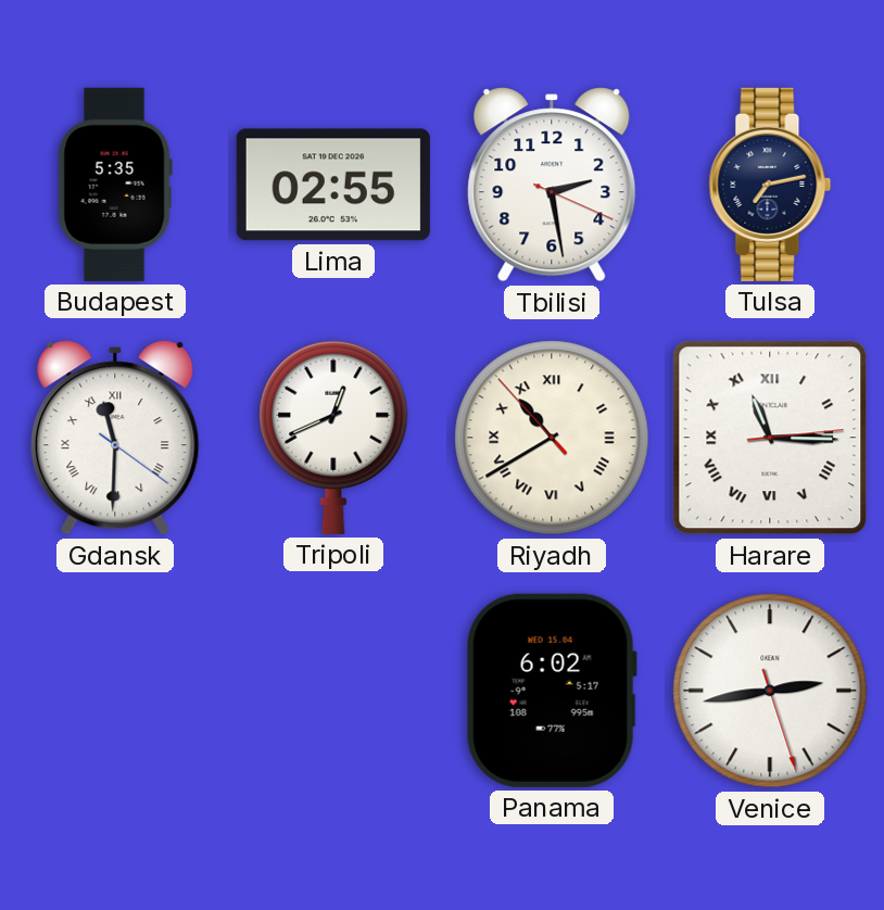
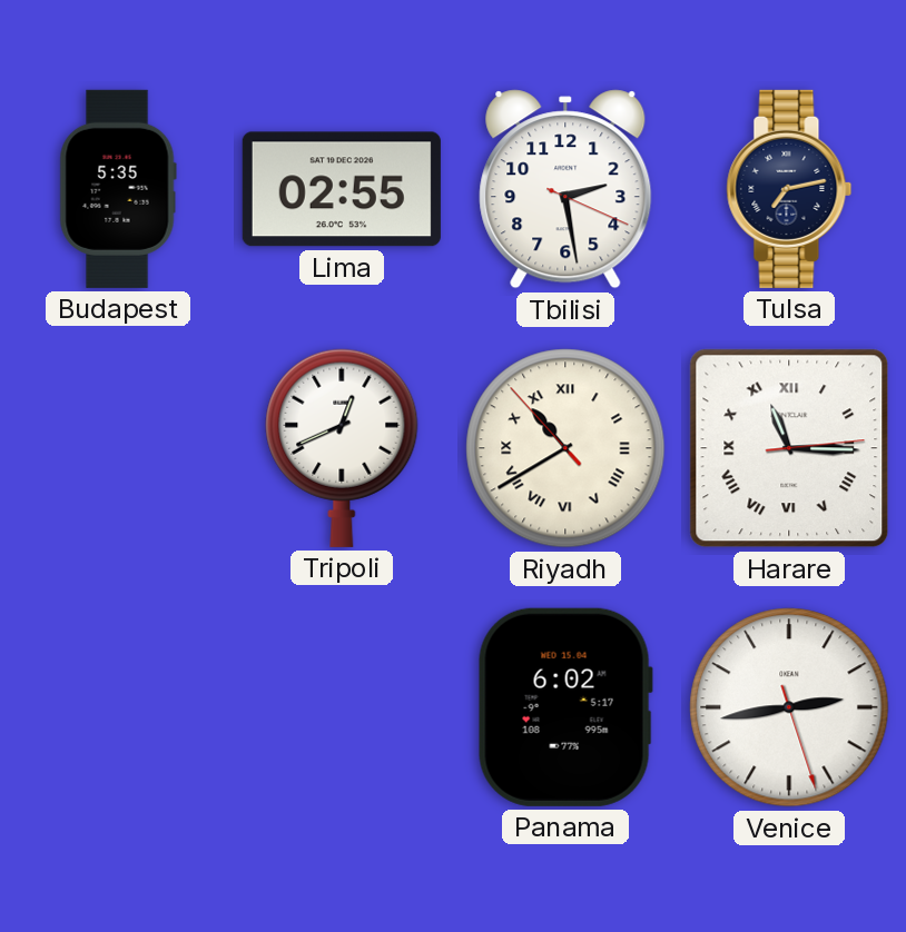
Gdansk: 11:30 -> none (115, 438)
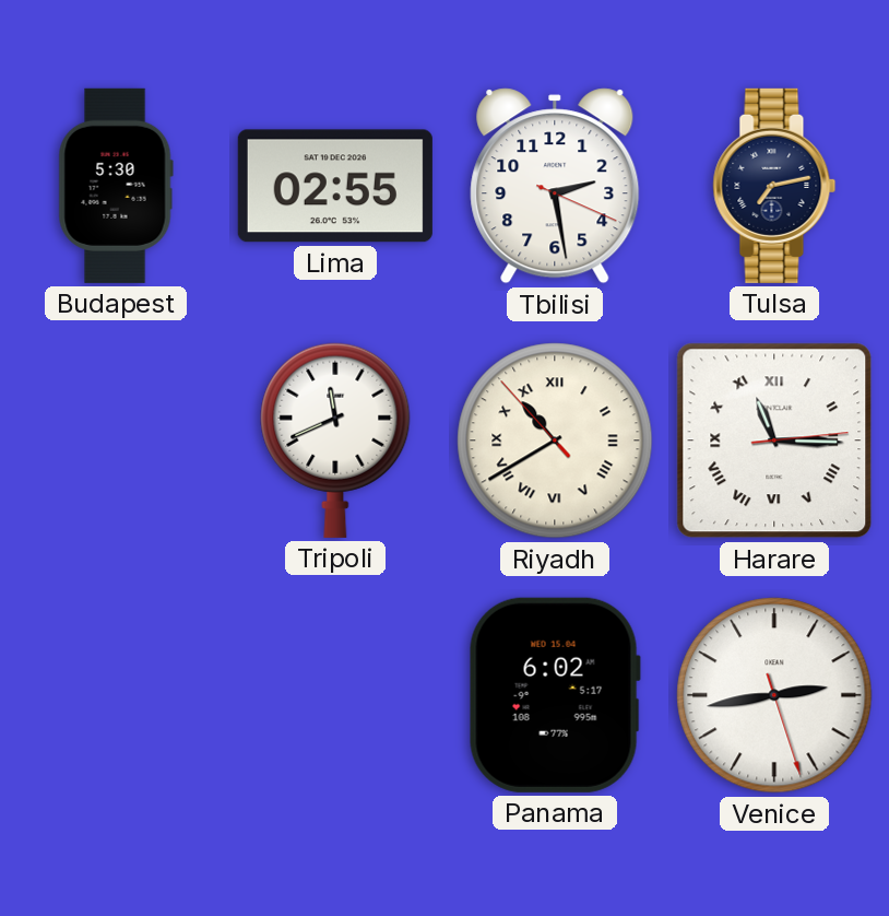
Budapest: 5:35 -> 5:30 (116, 186)
Tripoli: 12:41 -> 11:41 (335, 441)
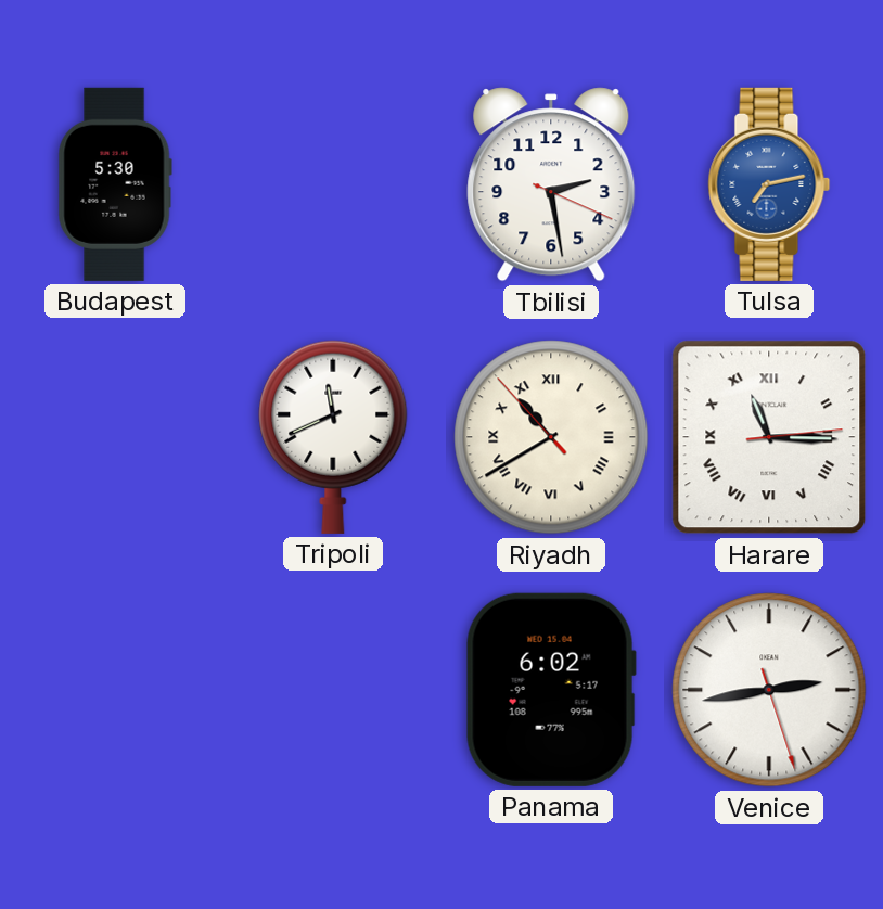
Lima: 02:55 -> none (335, 186)
Tulsa dial: navy -> blue (769, 184)
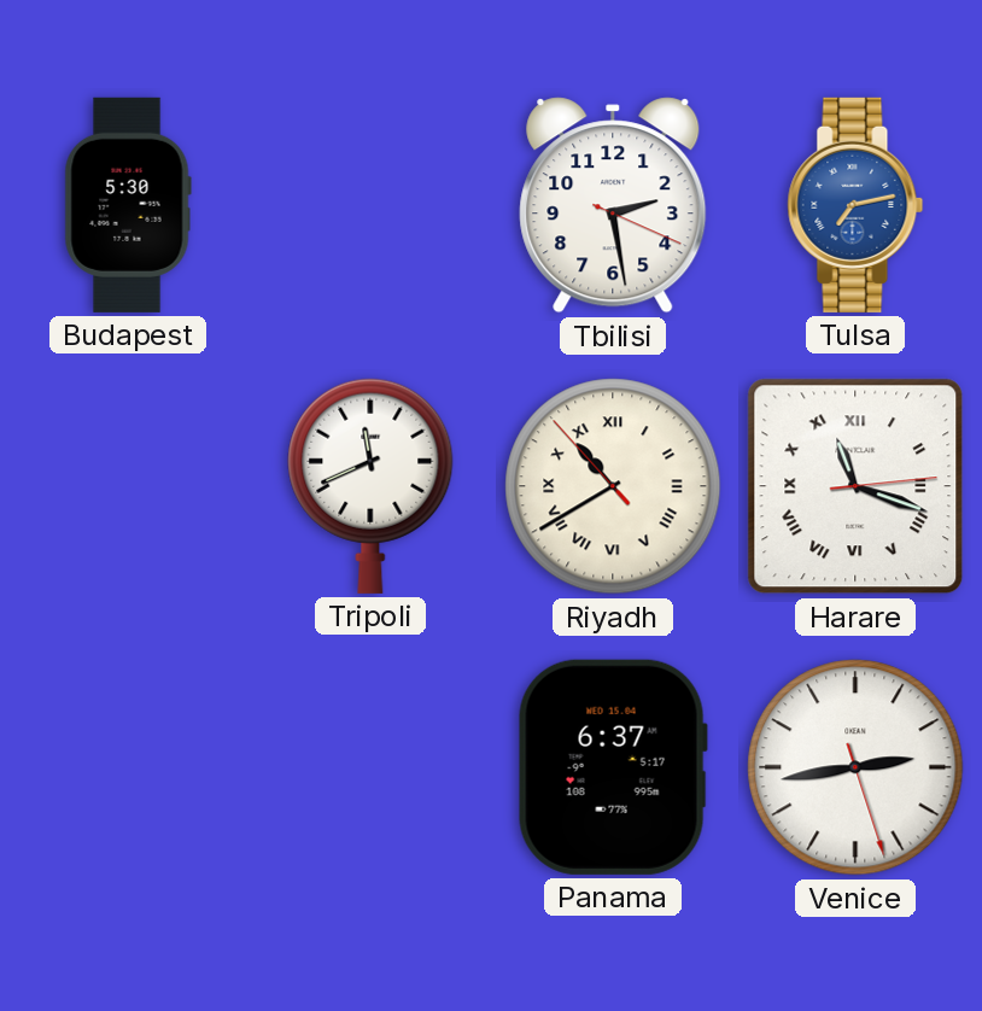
Harare: 11:15 -> 11:18 (855, 486)
Panama: 6:02 -> 6:37 (613, 767)
